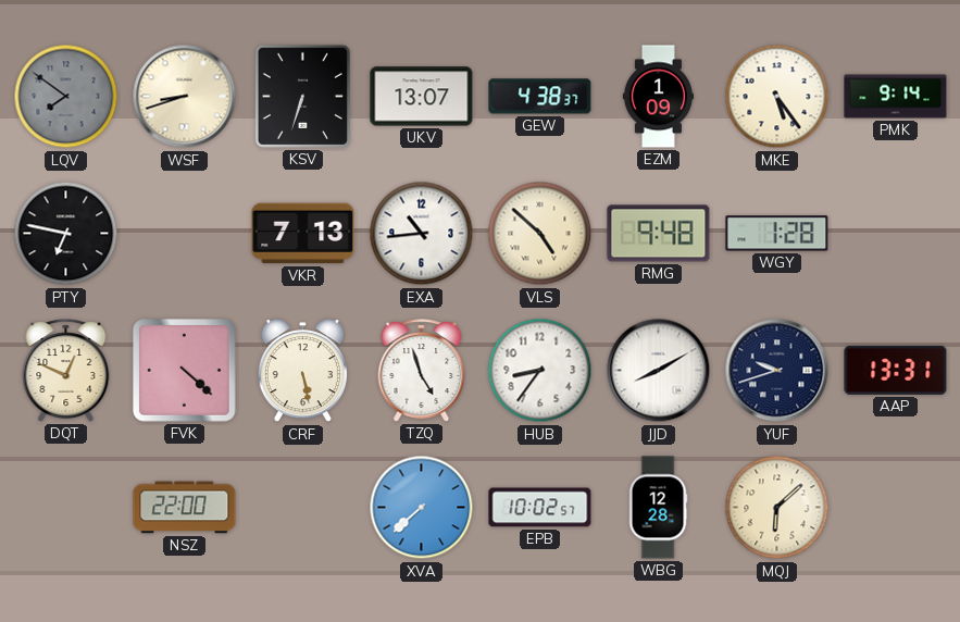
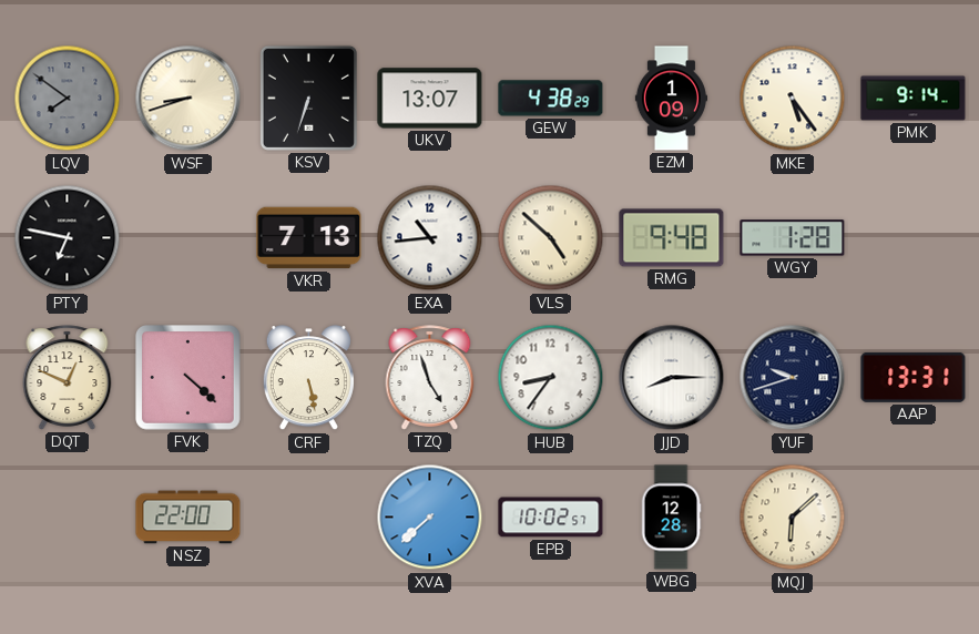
GEW: 4:38:37 -> 4:38:29 (551, 99)
JJD: 8:10 -> 8:15 (672, 378)
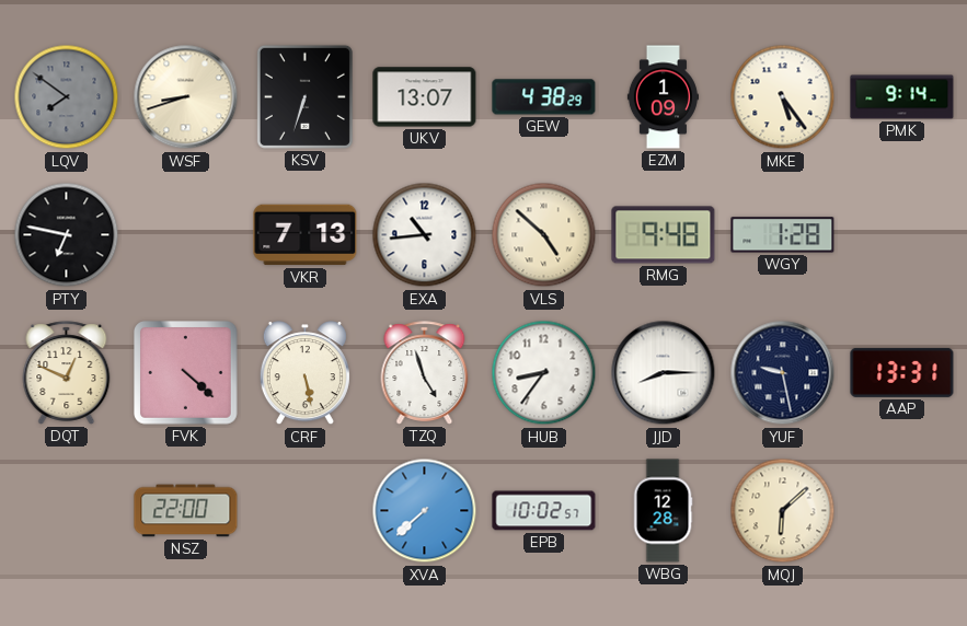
YUF: 9:42 -> 9:28 (783, 373)
